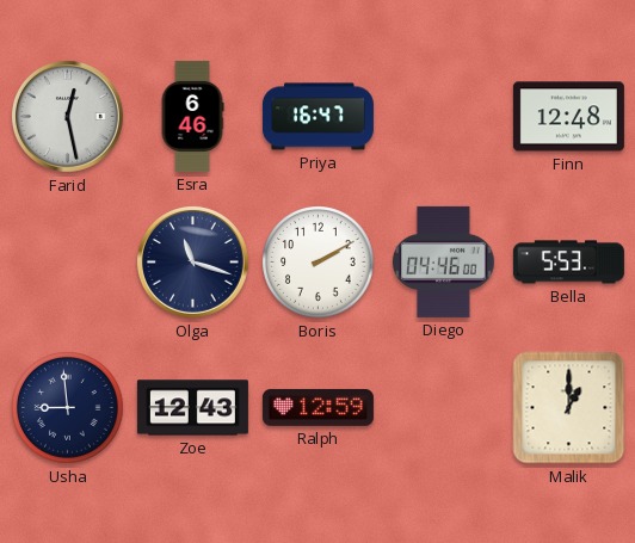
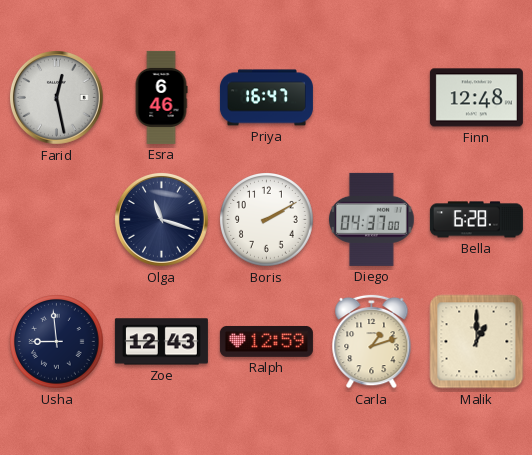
Diego: 04:46 -> 04:37 (372, 219)
Bella: 5:53 -> 6:28 (476, 220)
Carla: none -> 1:12 (372, 341)
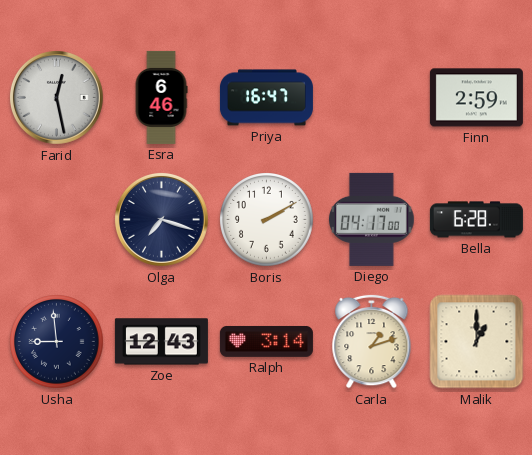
Finn: 12:48 -> 2:59 (476, 98)
Olga: 11:18 -> 7:18 (161, 219)
Diego: 04:37 -> 04:17 (372, 219)
Ralph: 12:59 -> 3:14 (266, 341)
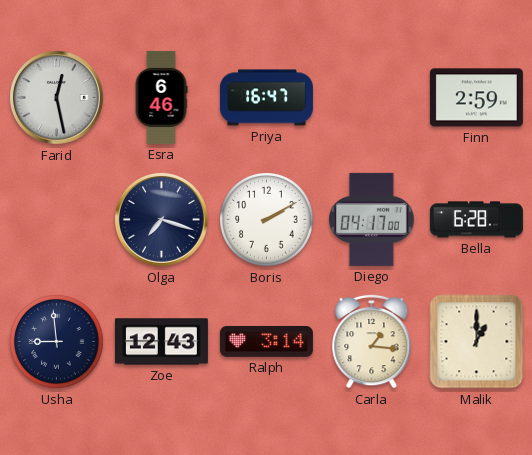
Carla: 1:12 -> 1:16 (372, 341)
